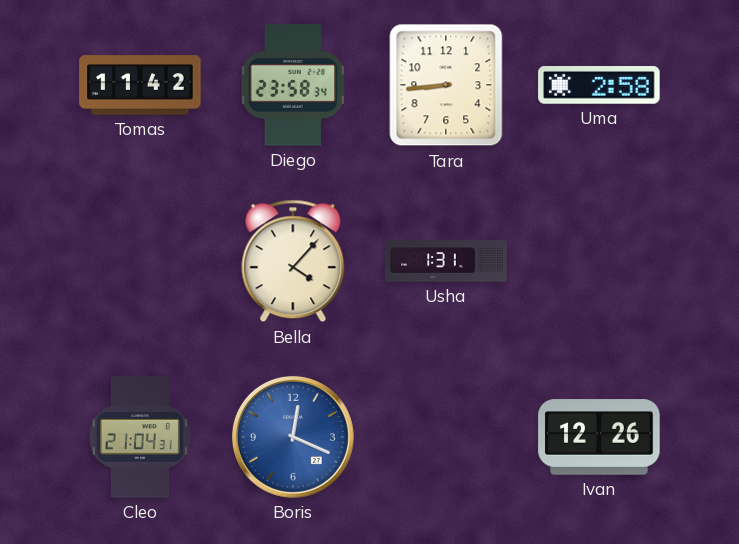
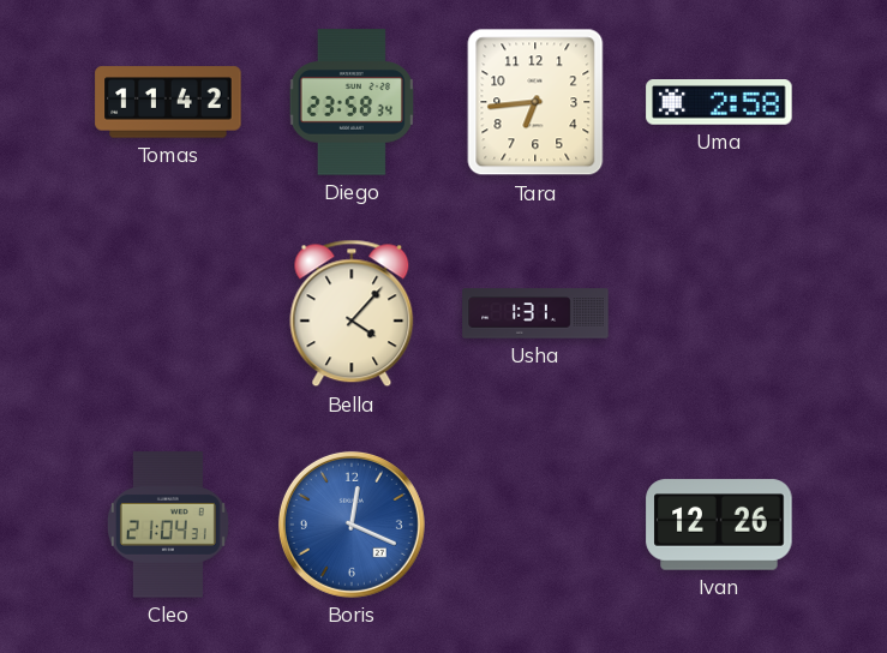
Tara: 8:44 -> 6:44 (535, 102)
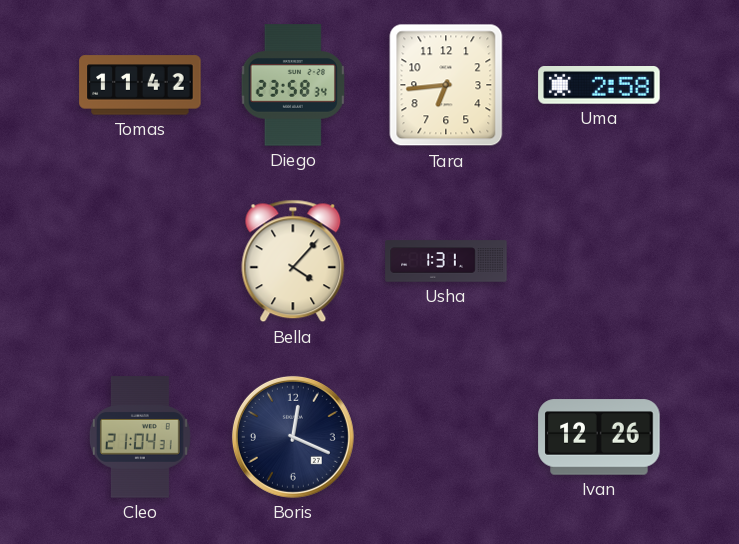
Boris dial: blue -> navy (293, 437)
